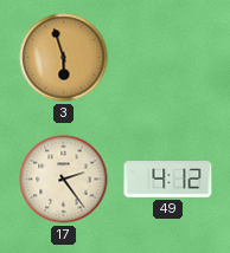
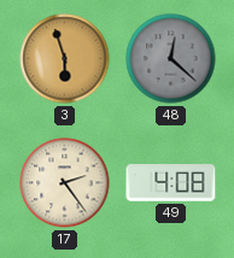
48: none -> 12:22 (171, 59)
49: 4:12 -> 4:08 (171, 183)
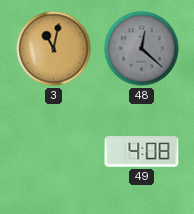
3: 5:57 -> 11:02 (54, 49)
17: 2:24 -> none (65, 183)
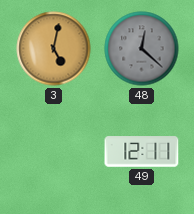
3: 11:02 -> 5:02 (54, 49)
49: 4:08 -> 12:11 (142, 152)
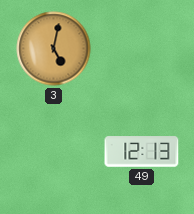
48: 12:22 -> none (142, 49)
49: 12:11 -> 12:13 (142, 152)
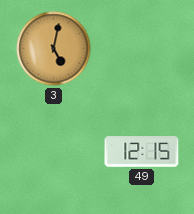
49: 12:13 -> 12:15 (142, 152)
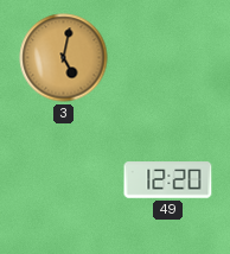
49: 12:15 -> 12:20 (168, 180)
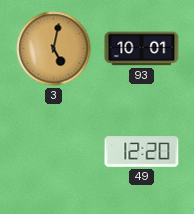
93: none -> 10:01 (142, 49)
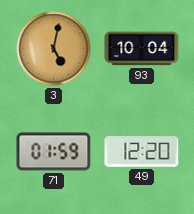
93: 10:01 -> 10:04 (142, 49)
71: none -> 01:59 (54, 152)
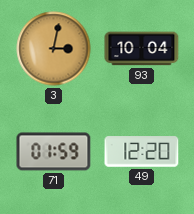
3: 5:02 -> 3:02 (54, 49)
